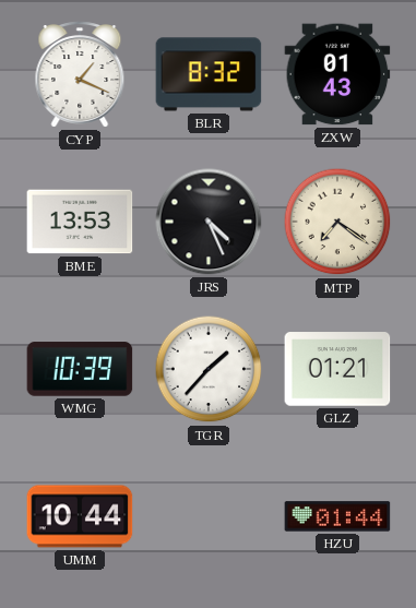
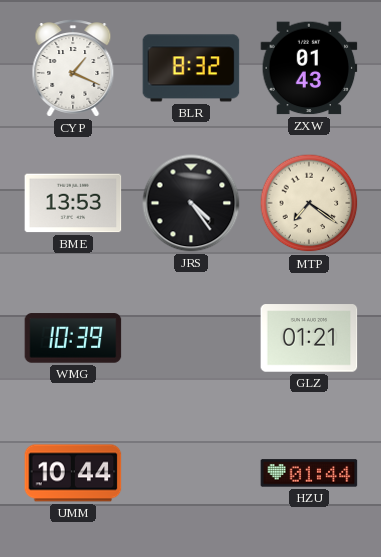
JRS: 4:26 -> 4:24 (191, 203)
TGR: 1:37 -> none (209, 369)
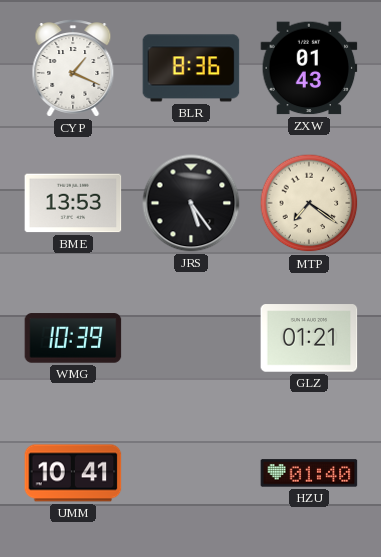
BLR: 8:32 -> 8:36 (191, 68)
JRS: 4:24 -> 5:24 (191, 203)
UMM: 10:44 -> 10:41 (73, 473)
HZU: 01:44 -> 01:40 (309, 473)
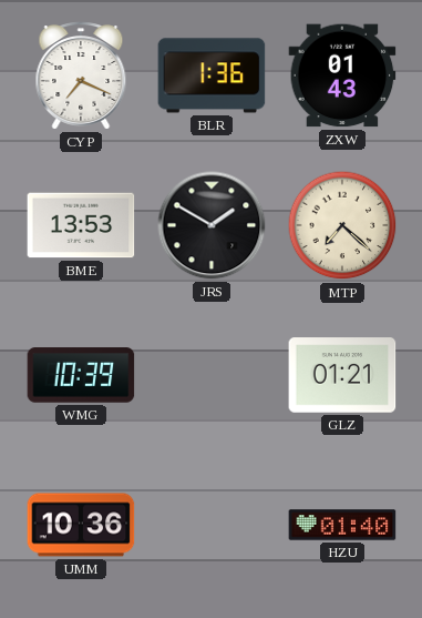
CYP: 1:19 -> 7:19 (81, 75)
BLR: 8:36 -> 1:36 (212, 75)
JRS: 5:24 -> 1:50 (212, 225)
MTP: 7:21 -> 7:22 (342, 225)
UMM: 10:41 -> 10:36 (81, 525)
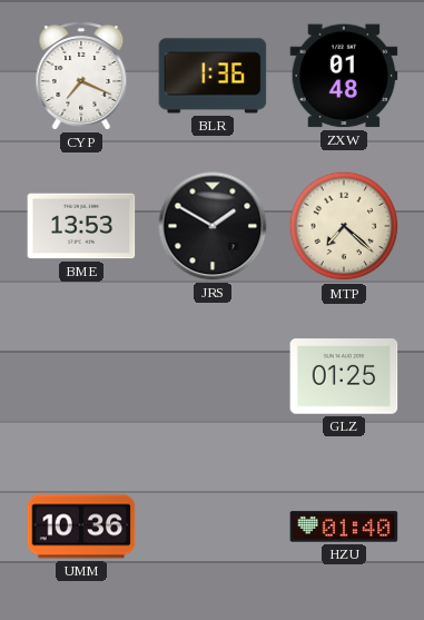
ZXW: 01:43 -> 01:48 (344, 76)
WMG: 10:39 -> none (81, 375)
GLZ: 01:21 -> 01:25 (344, 376)
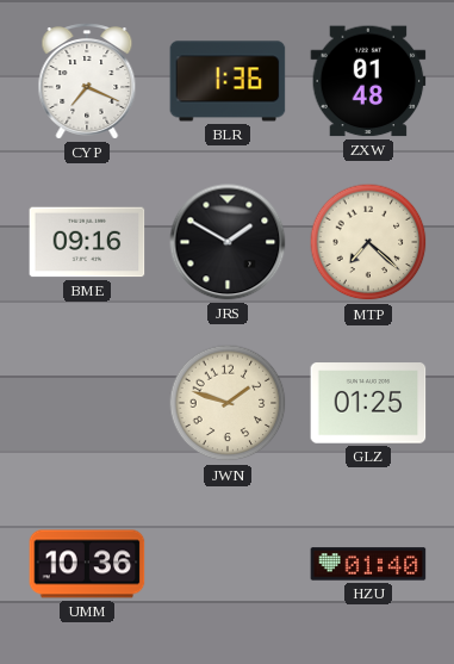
BME: 13:53 -> 09:16 (87, 242)
JWN: none -> 1:48 (228, 403)
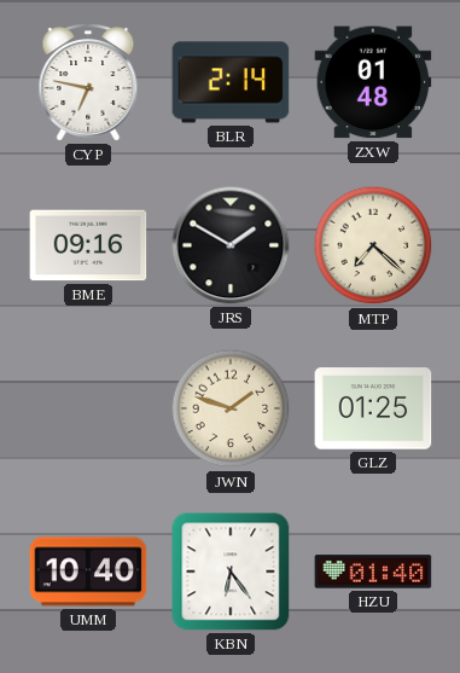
CYP: 7:19 -> 6:47 (88, 82)
BLR: 1:36 -> 2:14 (231, 82)
UMM: 10:36 -> 10:40 (88, 572)
KBN: none -> 6:24 (231, 572)
